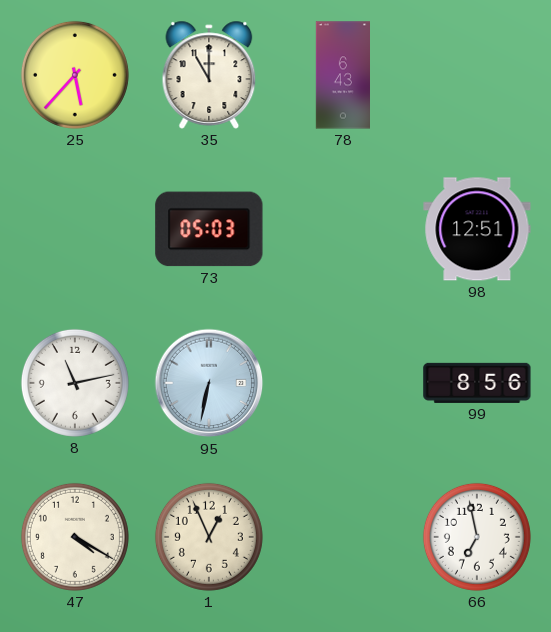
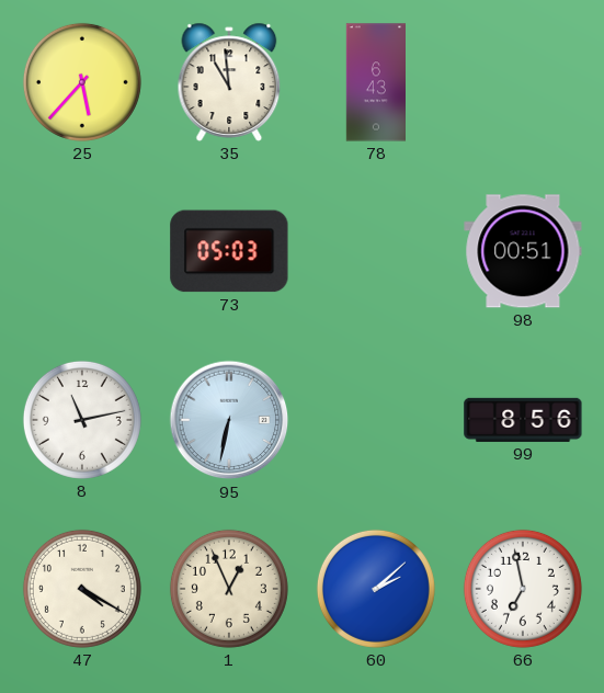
35: 11:00 -> 10:59 (229, 82)
98: 12:51 -> 00:51 (523, 251)
60: none -> 2:08 (376, 589)
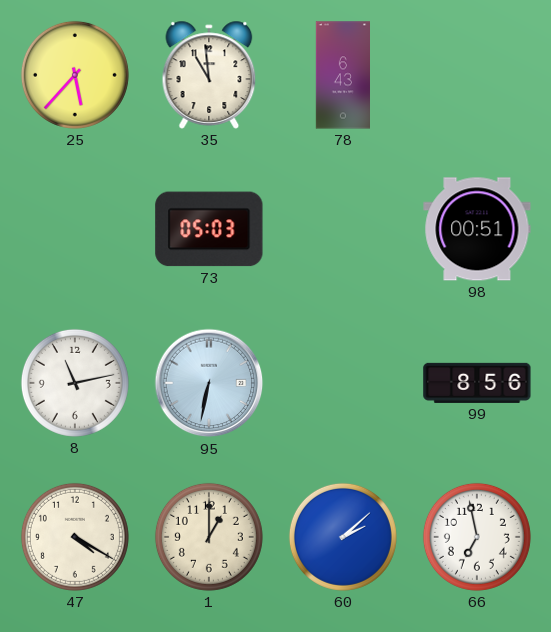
1: 12:56 -> 1:00 (209, 537)
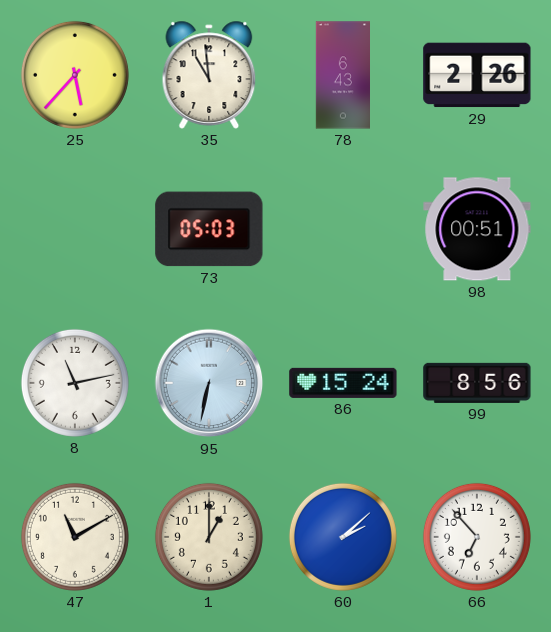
29: none -> 2:26 (477, 75)
86: none -> 15:24 (343, 383)
47: 4:20 -> 11:10 (75, 537)
66: 6:58 -> 6:53 (477, 537)
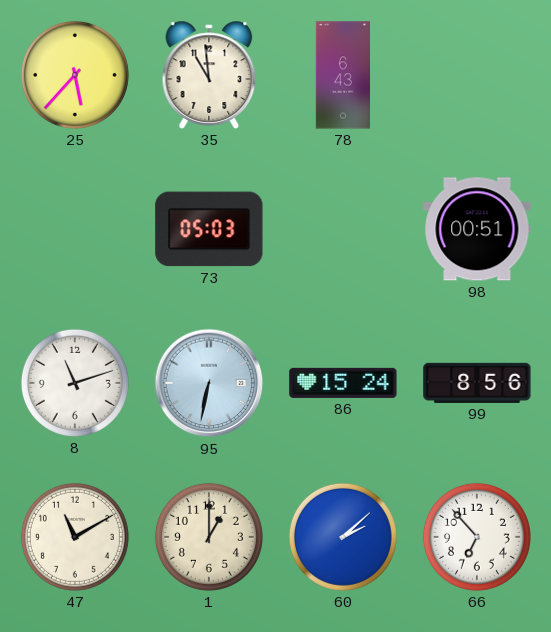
29: 2:26 -> none (477, 75)
8: 11:13 -> 11:12 (75, 383)
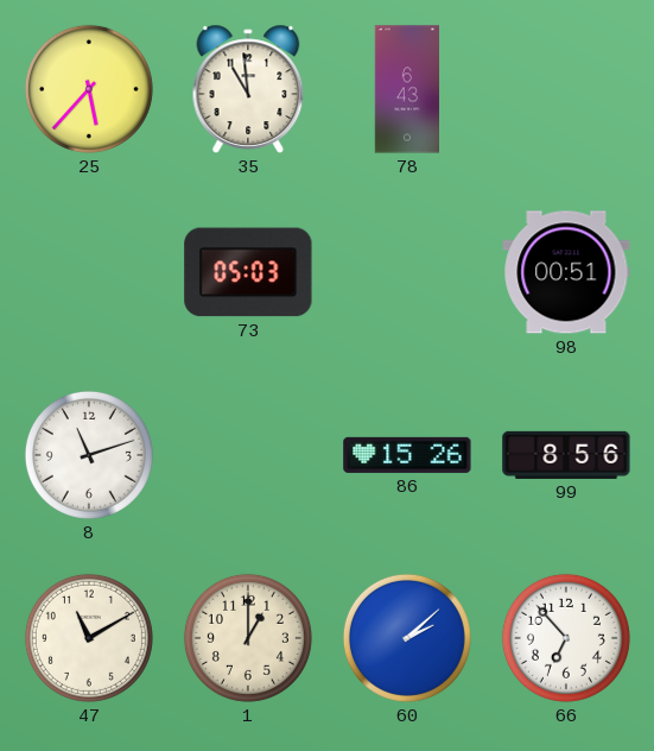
95: 6:32 -> none (209, 383)
86: 15:24 -> 15:26 (407, 455)
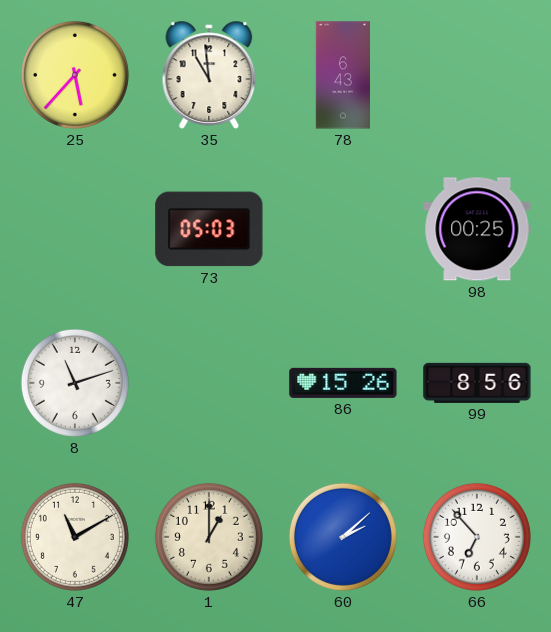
98: 00:51 -> 00:25 (477, 229)
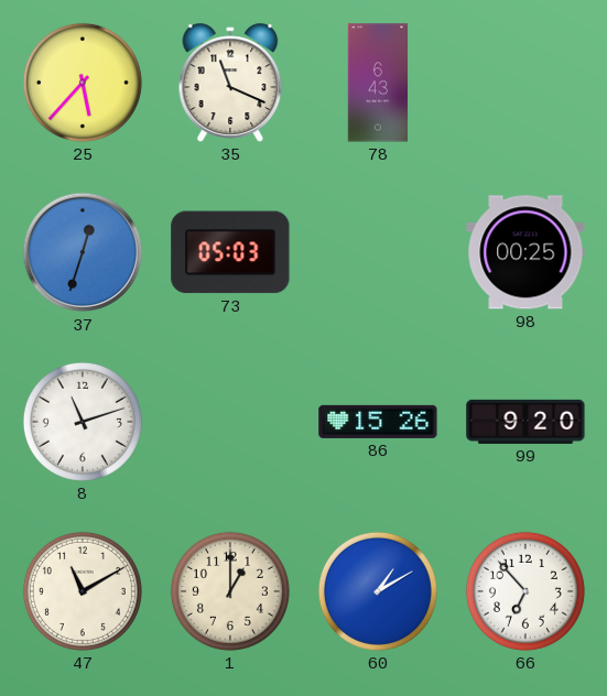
35: 10:59 -> 11:19 (230, 83)
37: none -> 12:33 (83, 252)
99: 8:56 -> 9:20 (525, 422)
60: 2:08 -> 1:10 (378, 591)
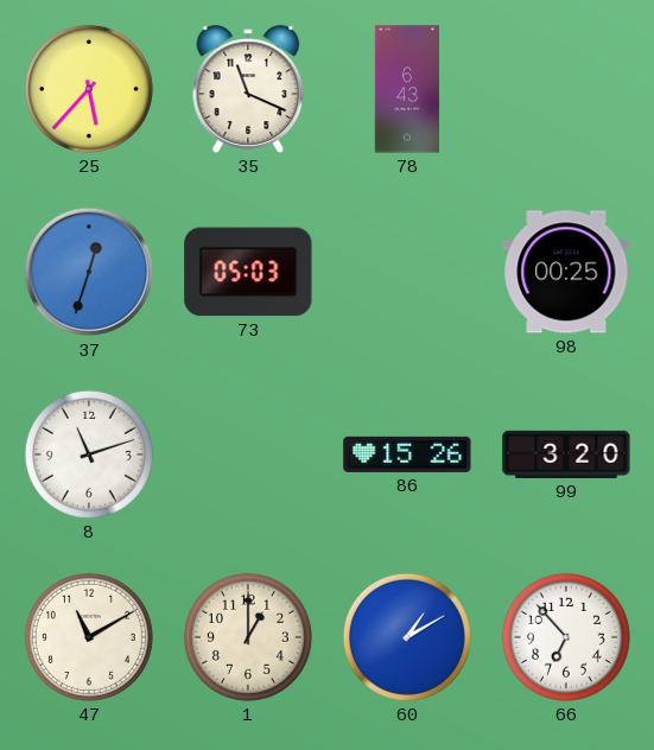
99: 9:20 -> 3:20 (566, 455)
